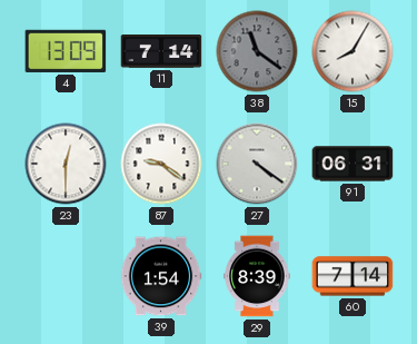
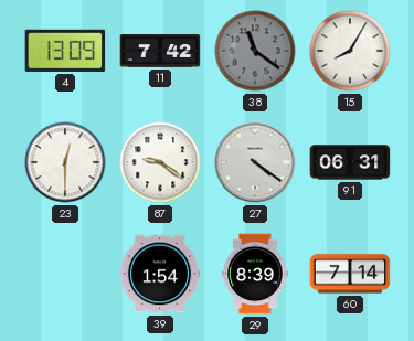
11: 7:14 -> 7:42 (160, 51)
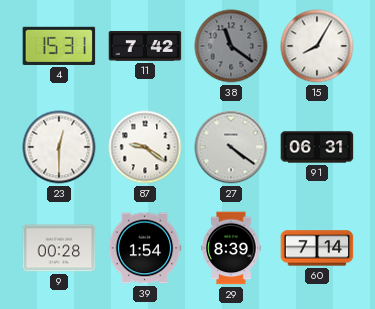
4: 13:09 -> 15:31 (59, 46)
9: none -> 00:28 (59, 248)
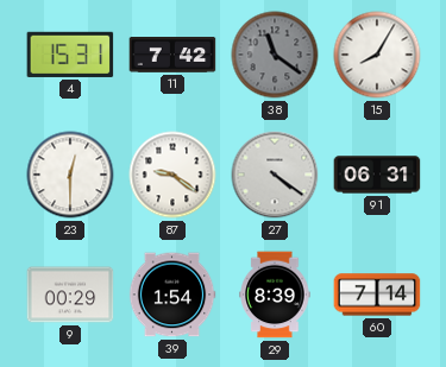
9: 00:28 -> 00:29 (70, 295)
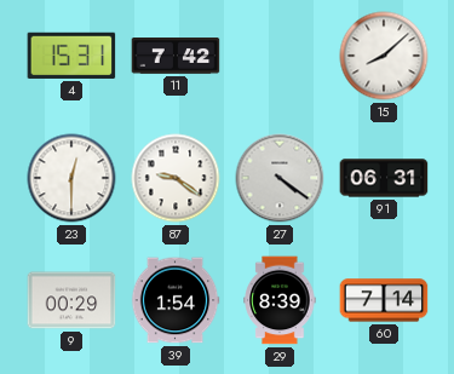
38: 11:21 -> none (275, 55)
15: 8:05 -> 8:08 (384, 56)
